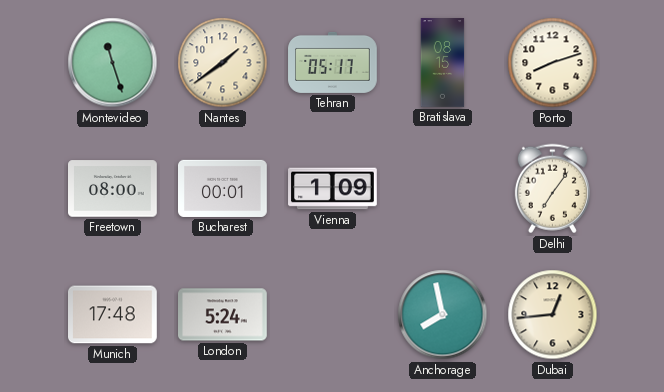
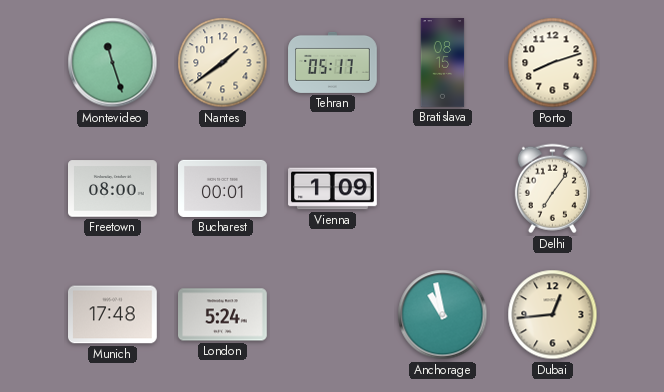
Anchorage: 7:58 -> 10:58 (443, 315)
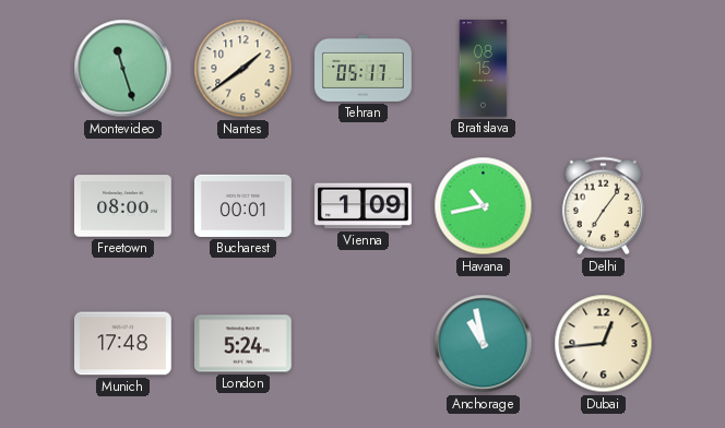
Porto: 8:12 -> none (553, 63)
Havana: none -> 10:43 (484, 206)
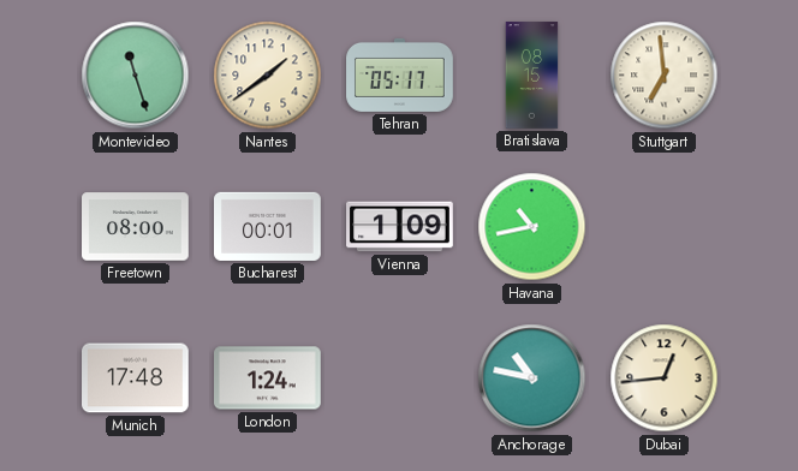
Stuttgart: none -> 6:59 (665, 76)
Delhi: 7:06 -> none (603, 206)
London: 5:24 -> 1:24 (268, 378)
Anchorage: 10:58 -> 10:47 (532, 378)
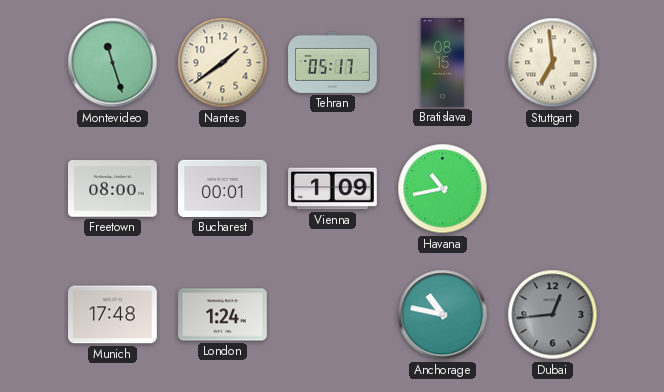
Dubai dial: cream -> grey (553, 315)
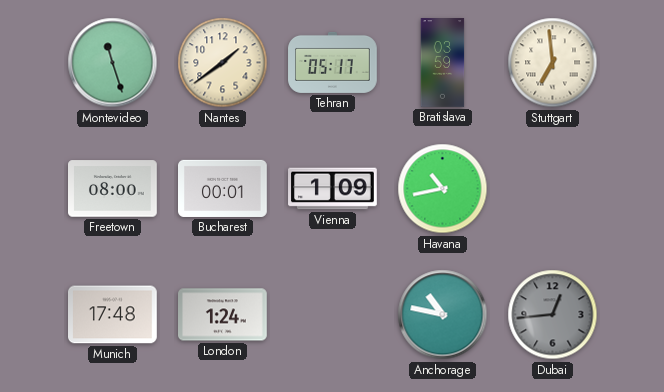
Bratislava: 08:15 -> 03:59 (443, 63)
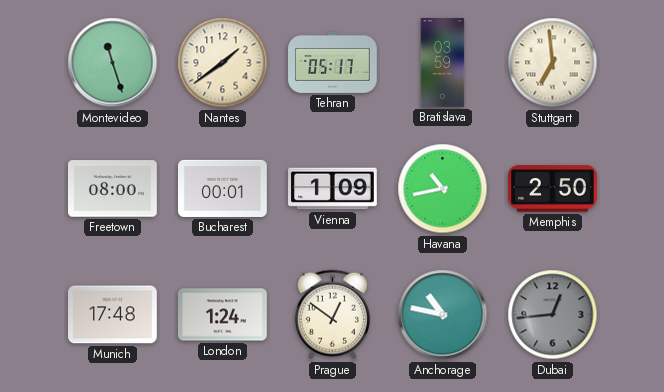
Memphis: none -> 2:50 (553, 189)
Prague: none -> 12:51 (332, 315)
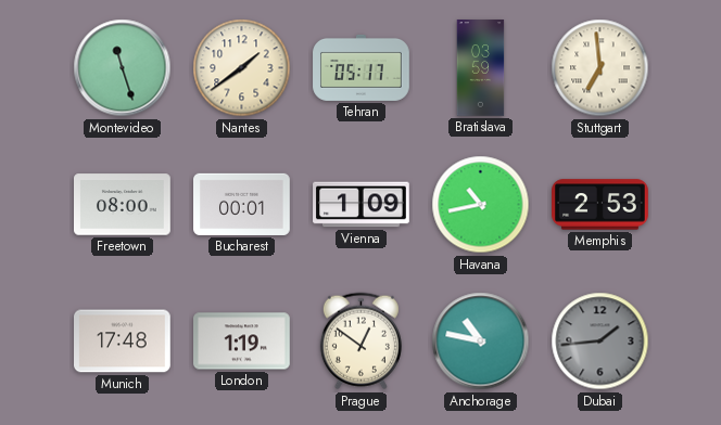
Memphis: 2:50 -> 2:53 (600, 205)
London: 1:24 -> 1:19 (242, 342)
Dubai: 12:44 -> 1:44 (600, 342)
